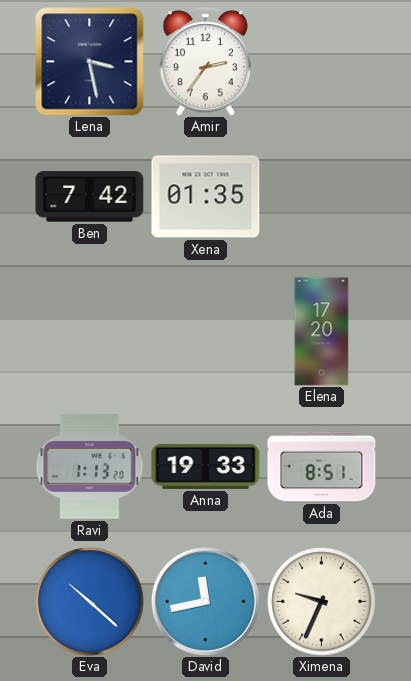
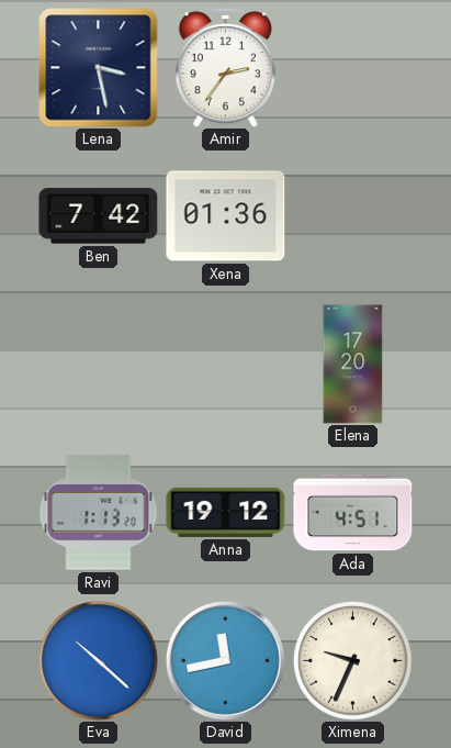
Xena: 01:35 -> 01:36 (226, 216)
Anna: 19:33 -> 19:12 (226, 512)
Ada: 8:51 -> 4:51 (353, 513)
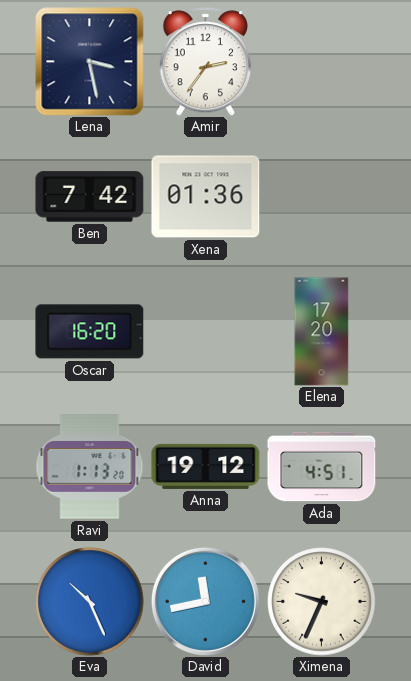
Oscar: none -> 16:20 (90, 332)
Eva: 10:22 -> 10:26 (90, 602)
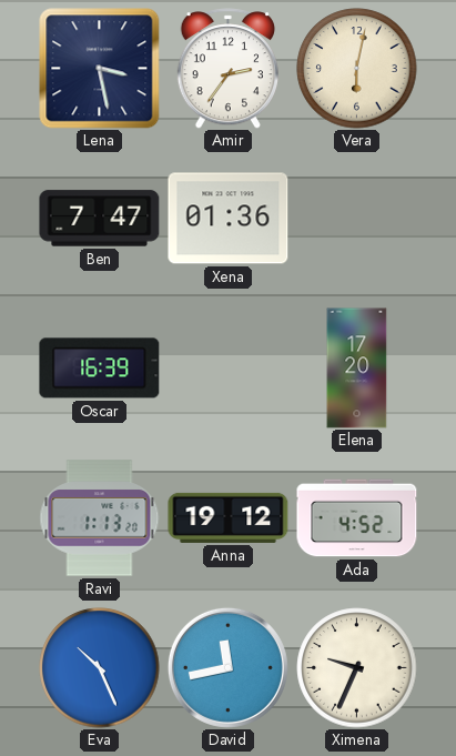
Vera: none -> 6:02 (357, 69)
Ben: 7:42 -> 7:47 (100, 219)
Oscar: 16:20 -> 16:39 (100, 369)
Ada: 4:51 -> 4:52 (357, 518)
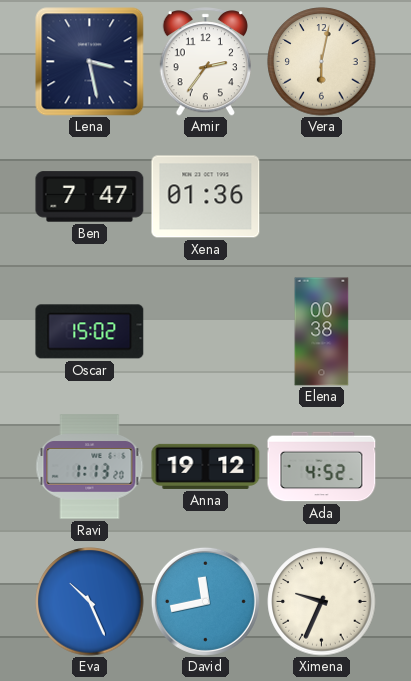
Oscar: 16:39 -> 15:02 (90, 332)
Elena: 17:20 -> 00:38 (322, 332)
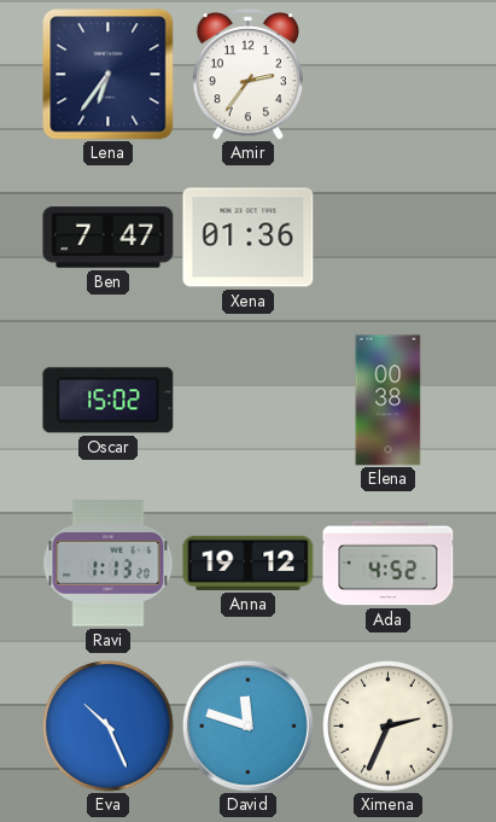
Lena: 3:28 -> 6:36 (109, 75)
Vera: 6:02 -> none (322, 62)
David: 11:43 -> 11:48 (247, 725)
Ximena: 9:34 -> 2:34 (389, 727)
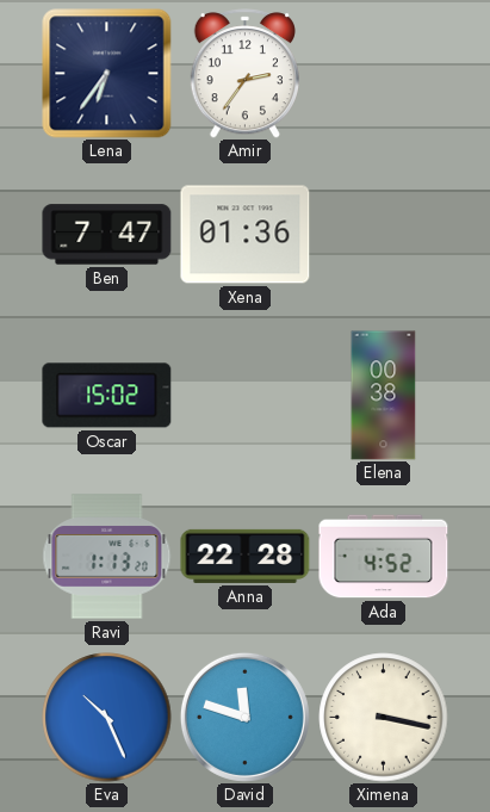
Anna: 19:12 -> 22:28 (246, 556)
Ximena: 2:34 -> 3:17 (384, 718)
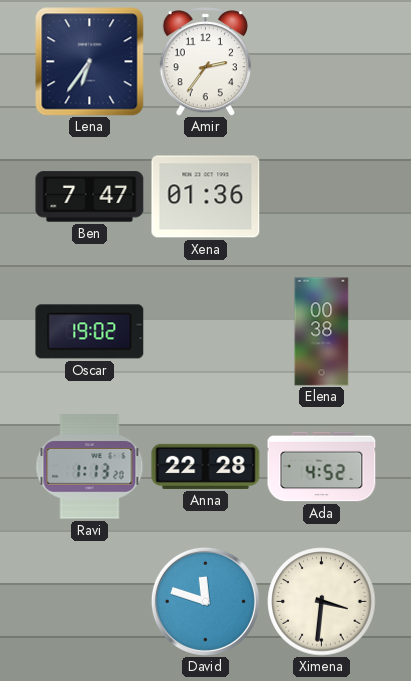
Oscar: 15:02 -> 19:02 (90, 332)
Eva: 10:26 -> none (107, 718)
Ximena: 3:17 -> 3:31 (322, 602)
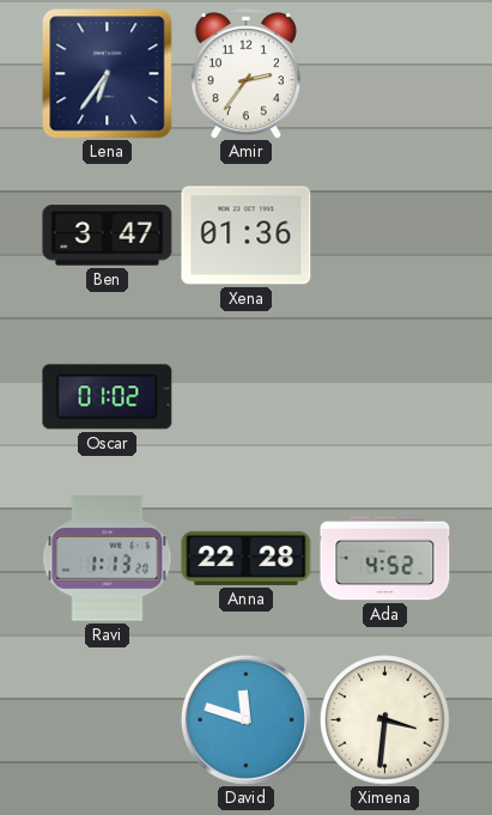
Ben: 7:47 -> 3:47 (108, 236)
Oscar: 19:02 -> 01:02 (108, 397)
Elena: 00:38 -> none (322, 332)
